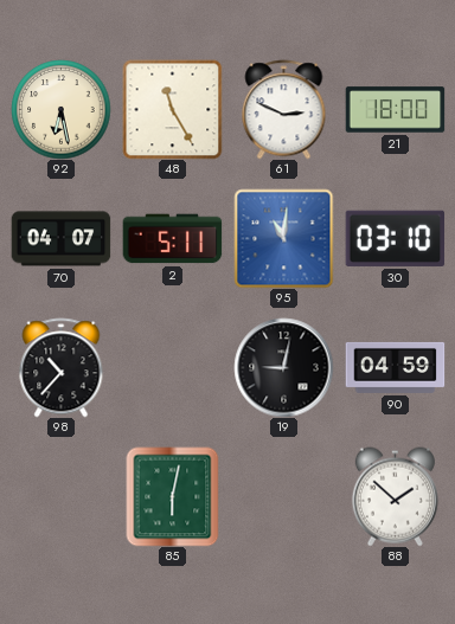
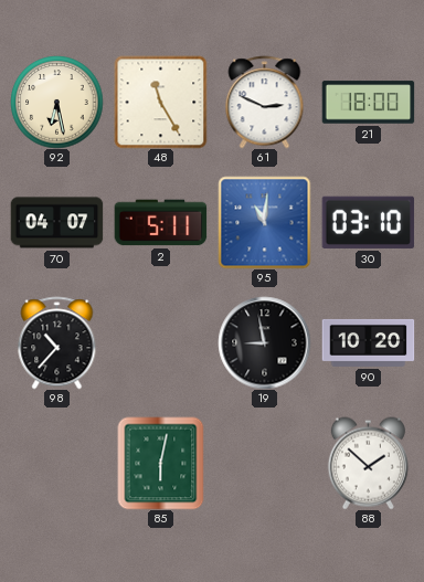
19: 9:02 -> 8:58 (264, 342)
90: 04:59 -> 10:20 (368, 342)
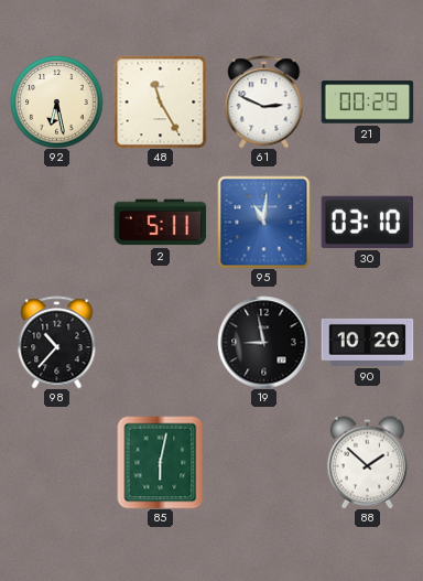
21: 18:00 -> 00:29 (367, 103)
70: 04:07 -> none (56, 223)
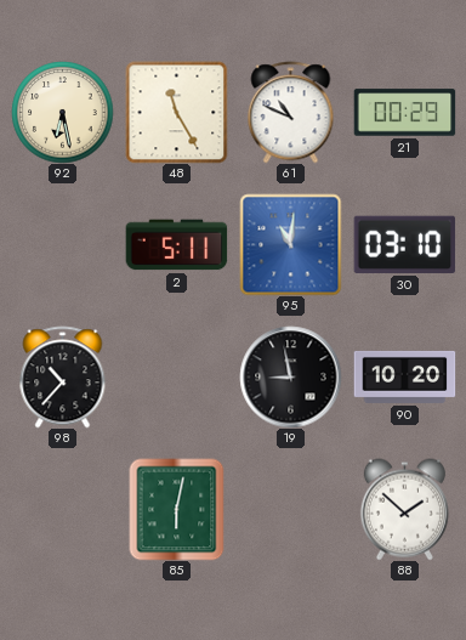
61: 2:49 -> 10:49 (291, 112)
